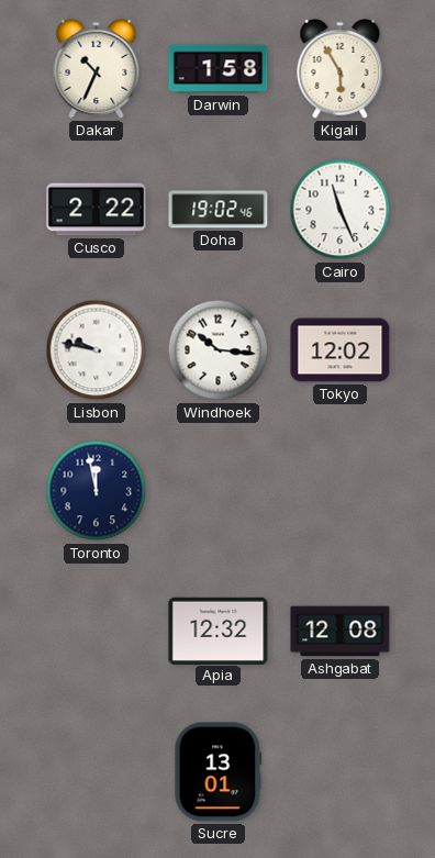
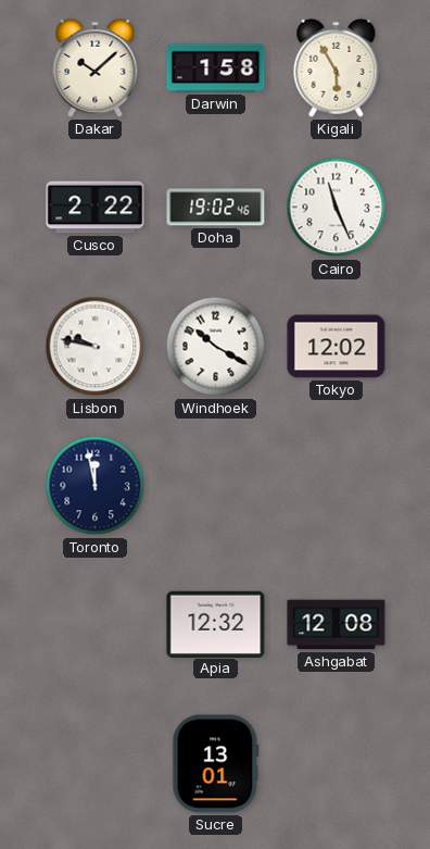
Dakar: 10:34 -> 10:08 (96, 67)
Windhoek: 10:16 -> 10:20 (216, 347)
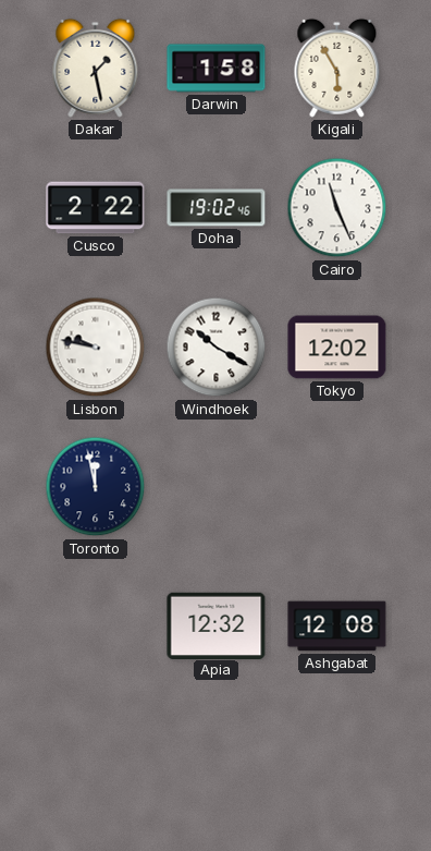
Dakar: 10:08 -> 1:28 (96, 68)
Sucre: 13:01 -> none (216, 764)
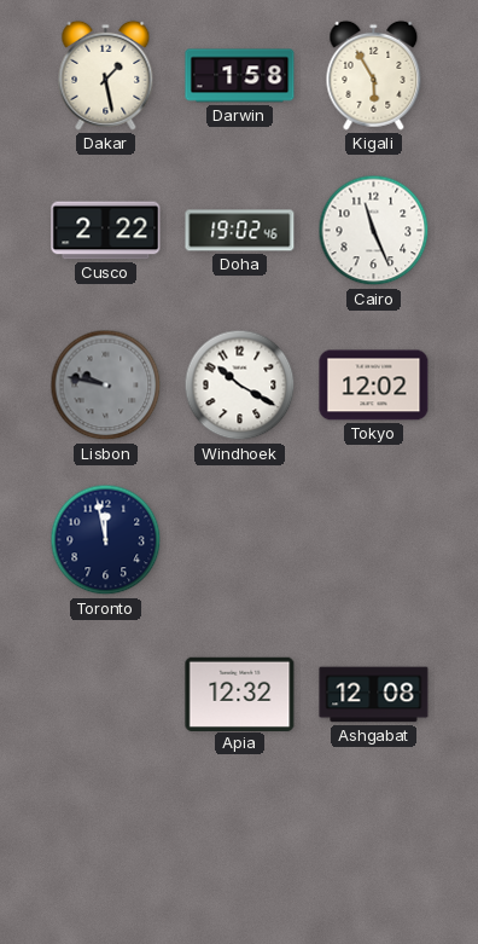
Lisbon dial: white -> grey (106, 386)
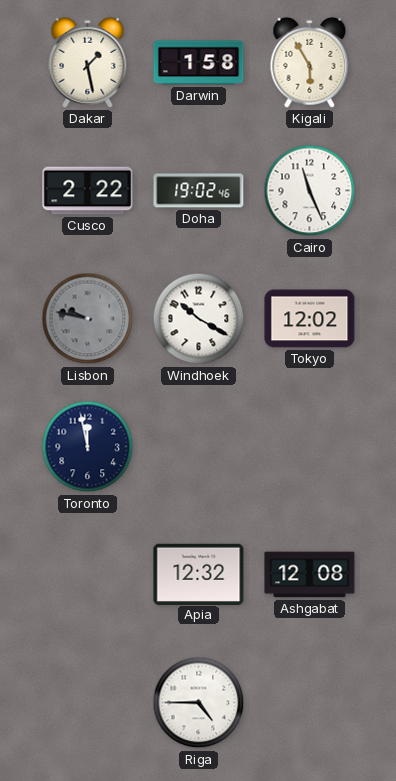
Riga: none -> 4:45 (199, 703)
